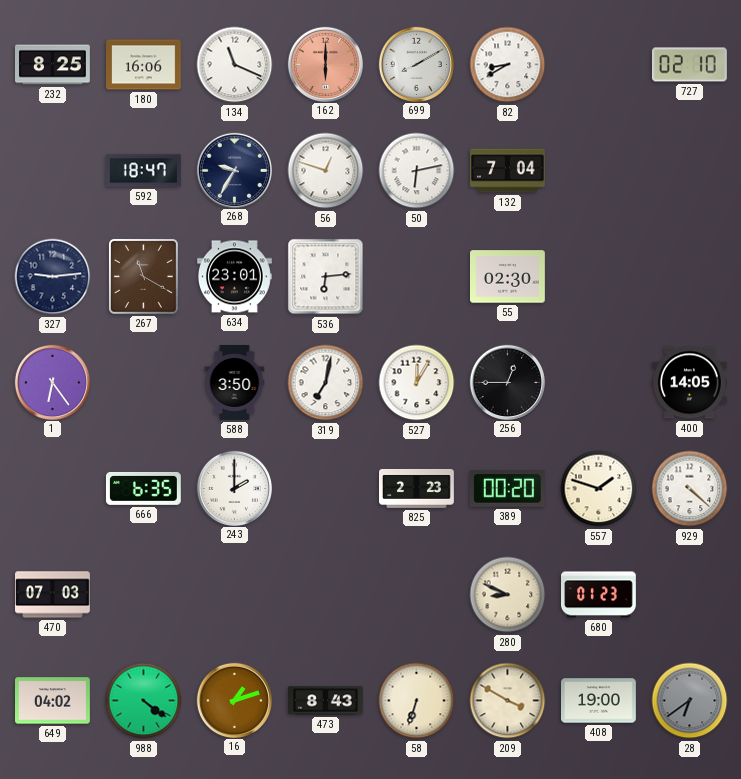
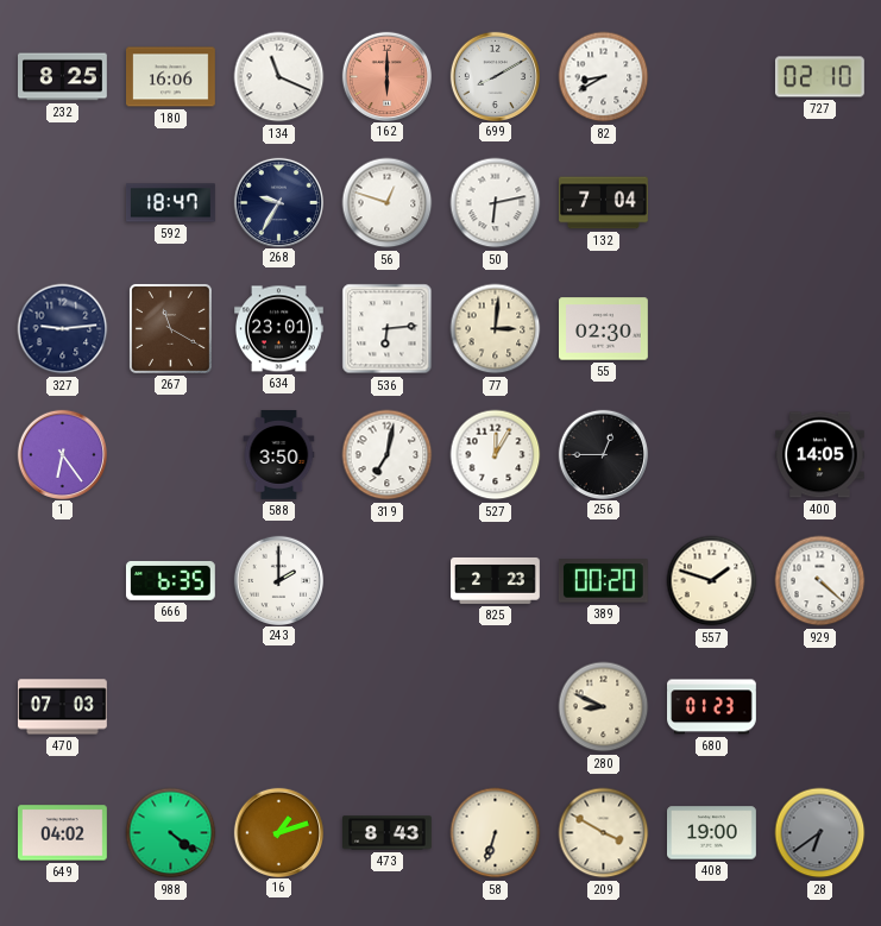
77: none -> 3:01 (496, 329)
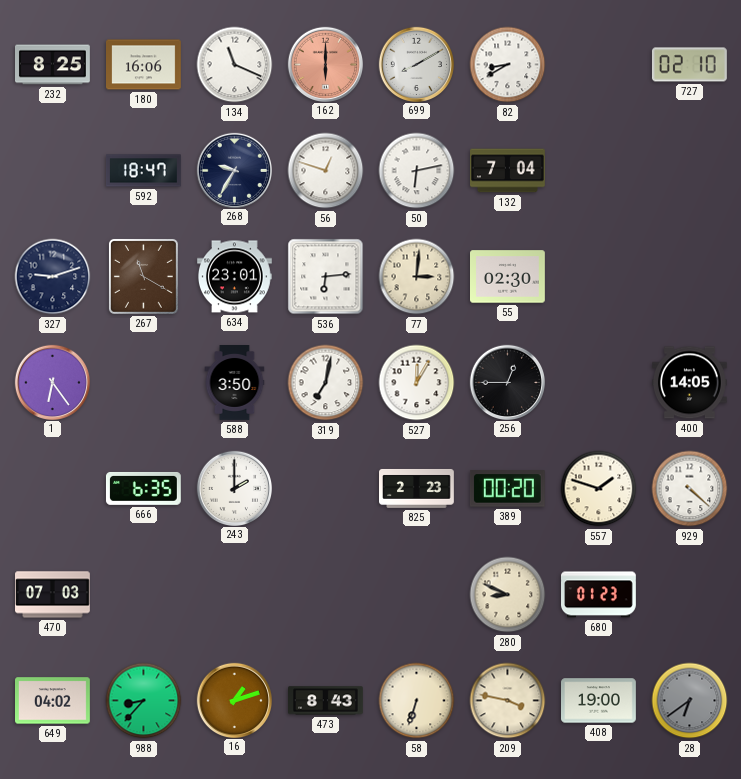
327: 9:14 -> 9:12 (53, 277)
988: 4:21 -> 8:37 (144, 701)
209: 3:50 -> 3:47 (508, 701)
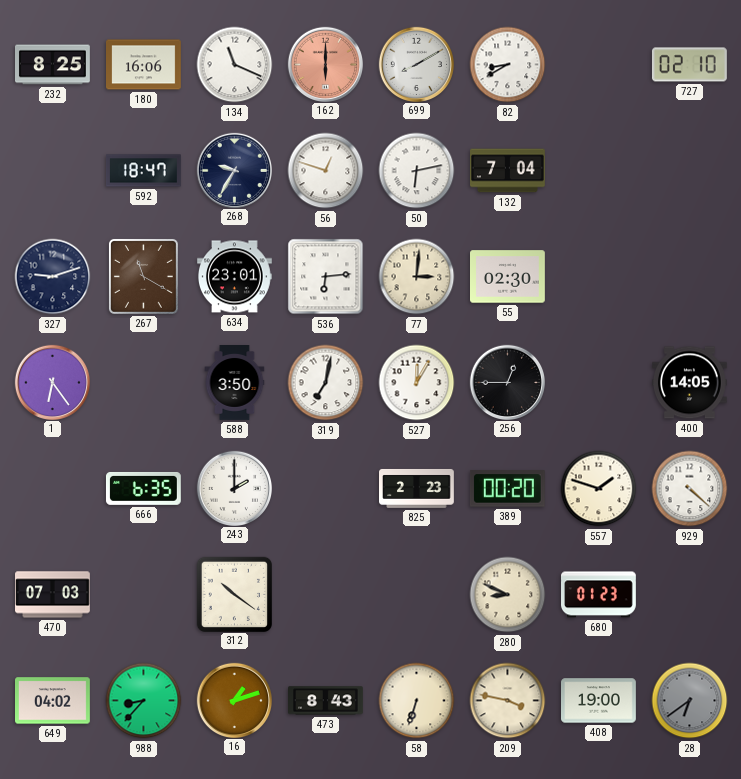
312: none -> 10:21 (234, 594)
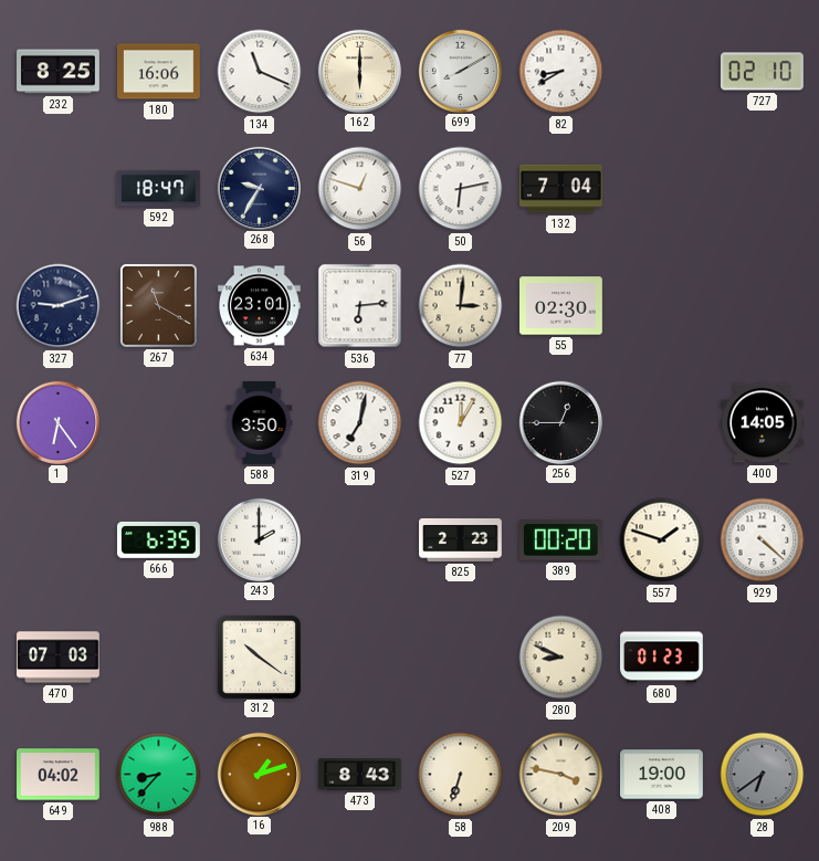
162 dial: salmon -> cream (359, 71)
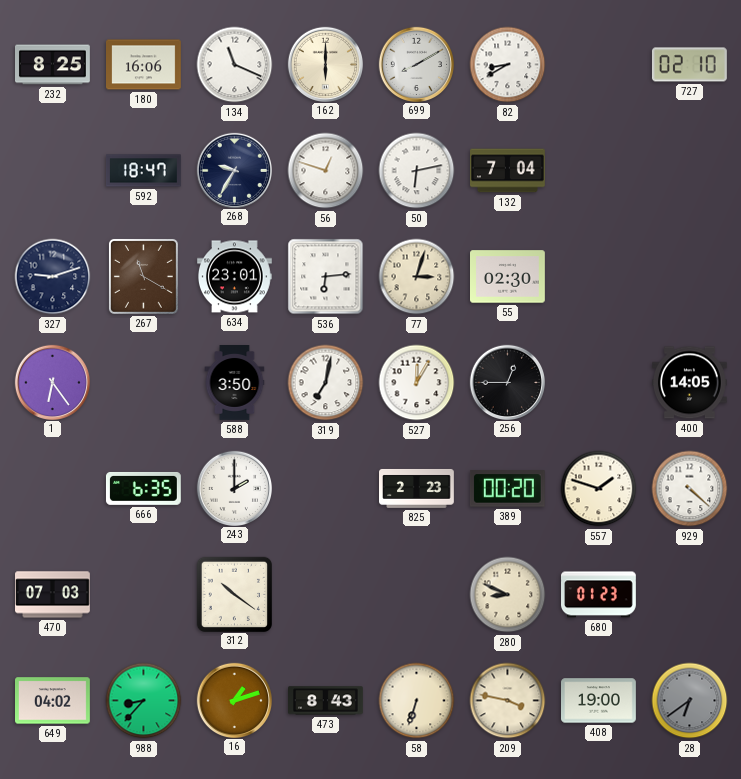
77: 3:01 -> 3:03 (417, 277)
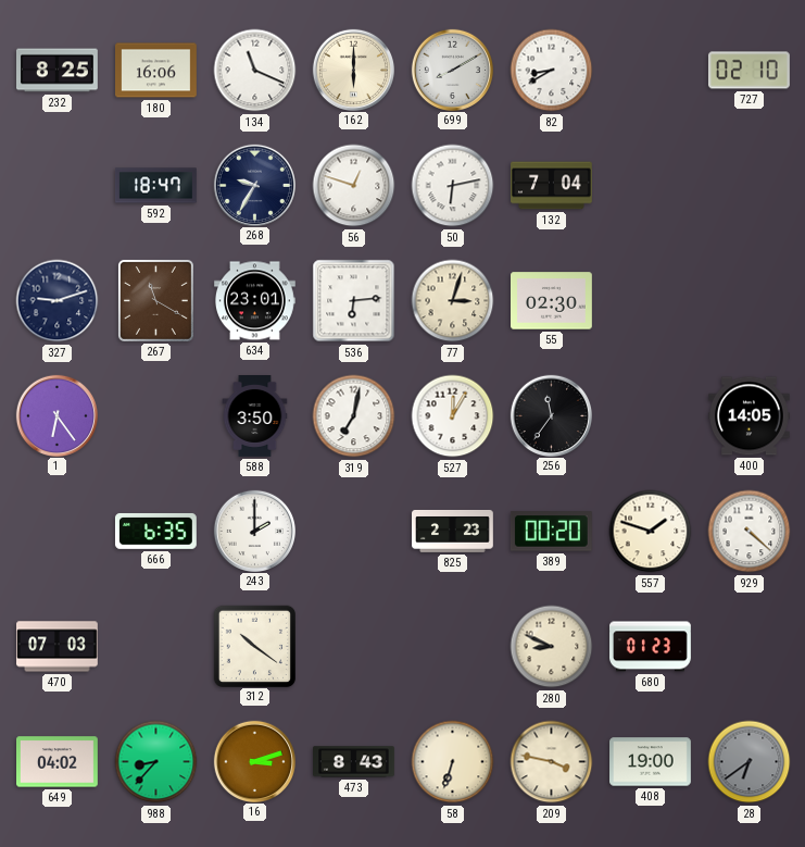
256: 12:45 -> 11:36 (551, 415)
16: 1:12 -> 3:12 (254, 761)
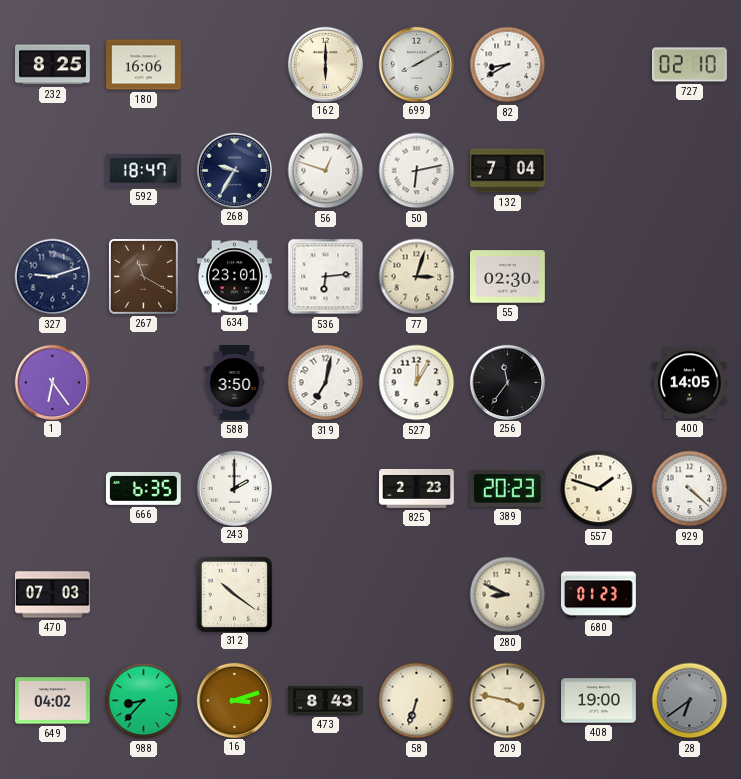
134: 11:19 -> none (255, 71)
389: 00:20 -> 20:23 (507, 489)
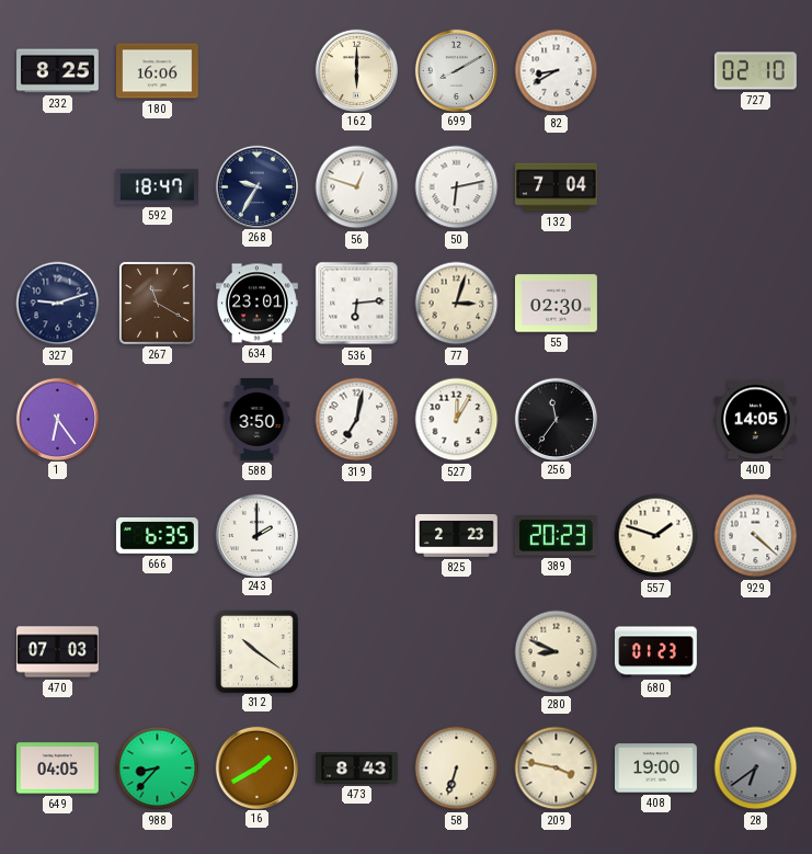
649: 04:02 -> 04:05 (58, 768)
16: 3:12 -> 1:40 (256, 767)
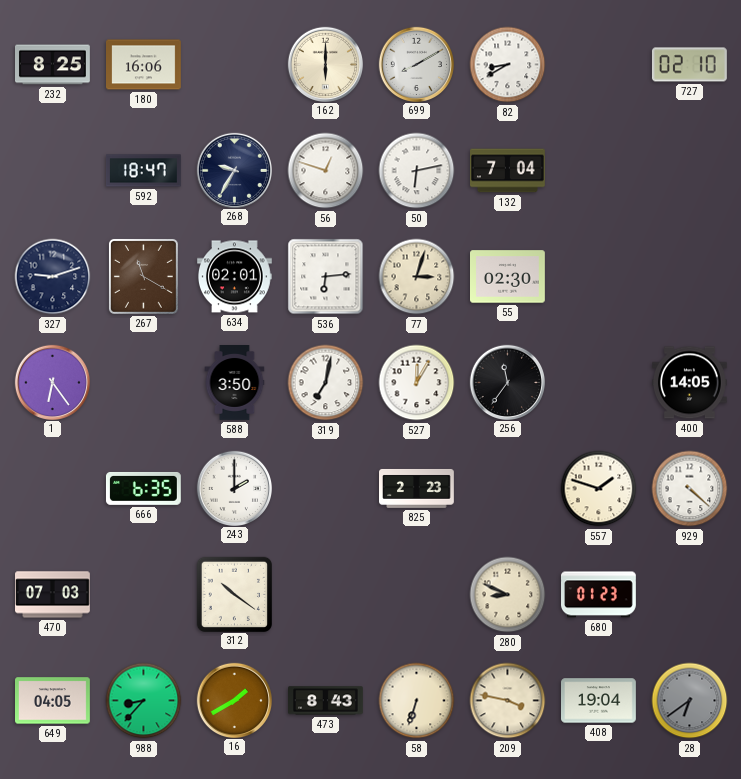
634: 23:01 -> 02:01 (235, 277)
389: 20:23 -> none (556, 536)
408: 19:00 -> 19:04 (599, 701)
